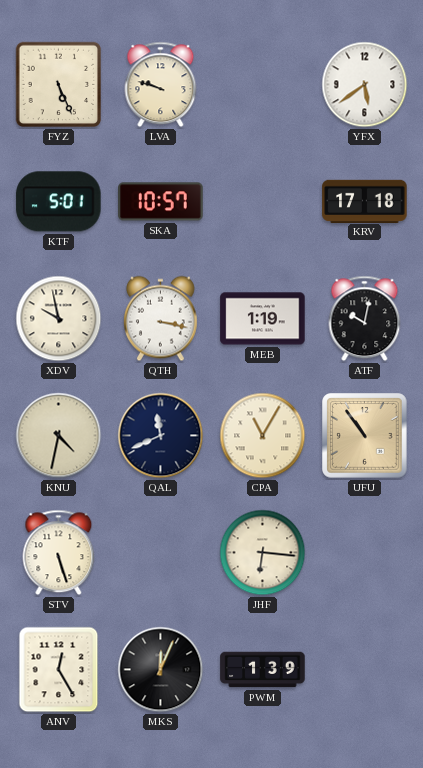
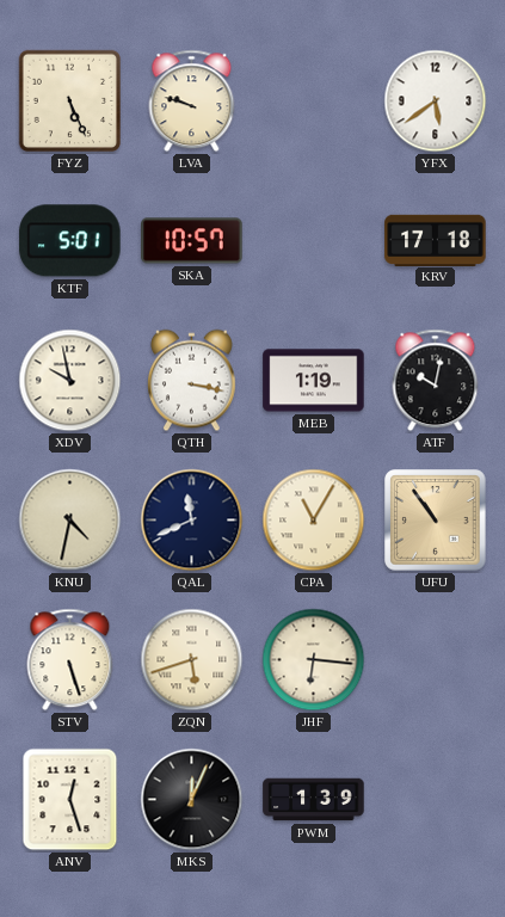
ZQN: none -> 5:42 (192, 660)
ANV: 12:25 -> 12:27 (70, 800)
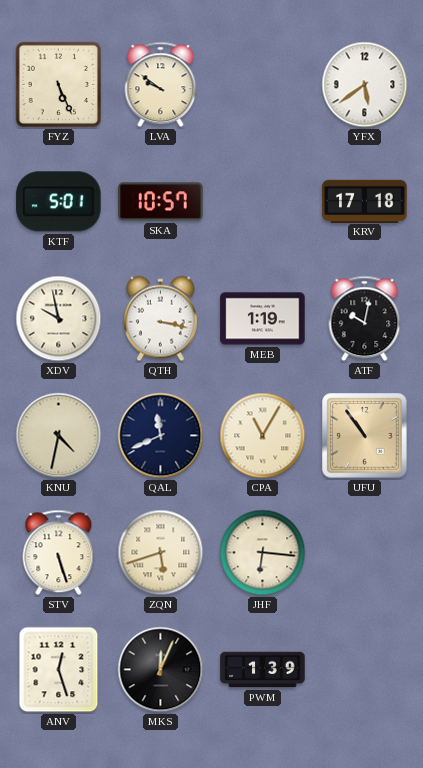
LVA: 9:48 -> 9:51 (161, 85)
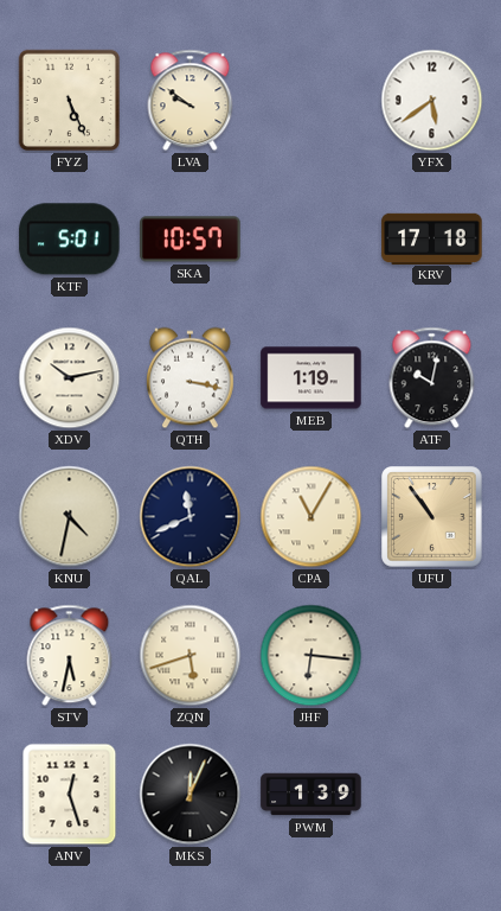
XDV: 9:58 -> 10:13 (70, 378)
STV: 5:27 -> 5:32 (70, 656)
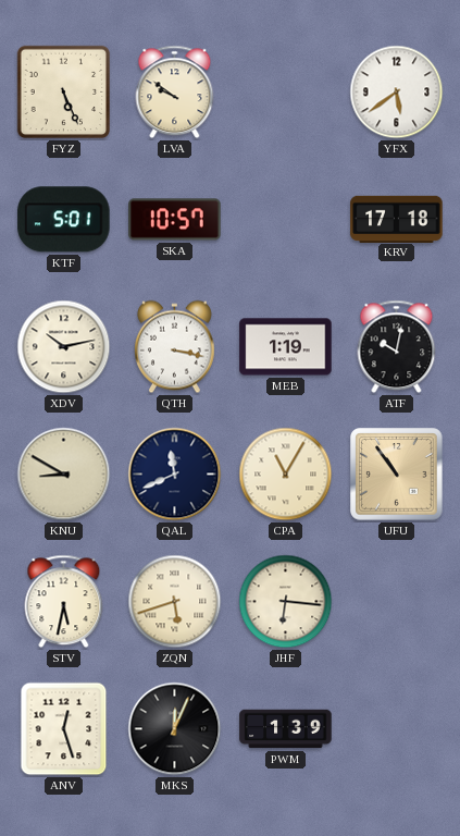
KNU: 4:32 -> 8:50 (64, 475)
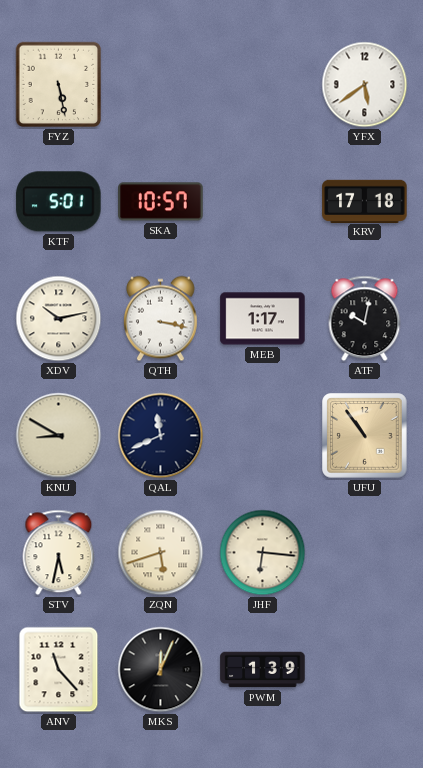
FYZ: 5:26 -> 5:28 (59, 85)
LVA: 9:51 -> none (175, 93)
MEB: 1:19 -> 1:17 (263, 319)
CPA: 11:05 -> none (286, 475)
ANV: 12:27 -> 11:23 (59, 670)
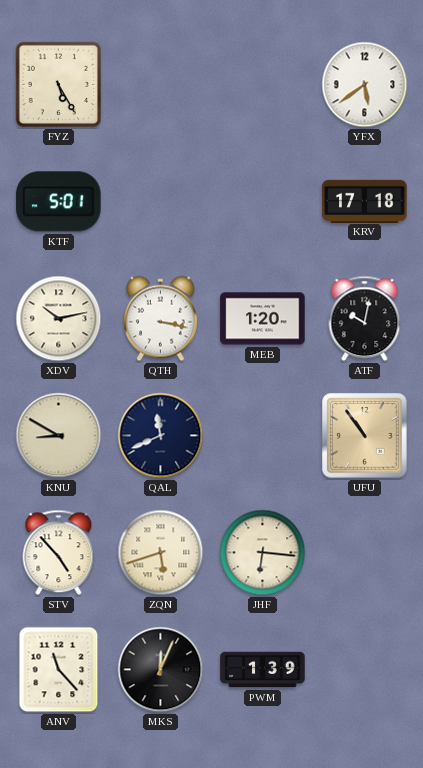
FYZ: 5:28 -> 5:25 (59, 85)
SKA: 10:57 -> none (161, 202)
MEB: 1:17 -> 1:20 (263, 319)
STV: 5:32 -> 4:53 (59, 553)
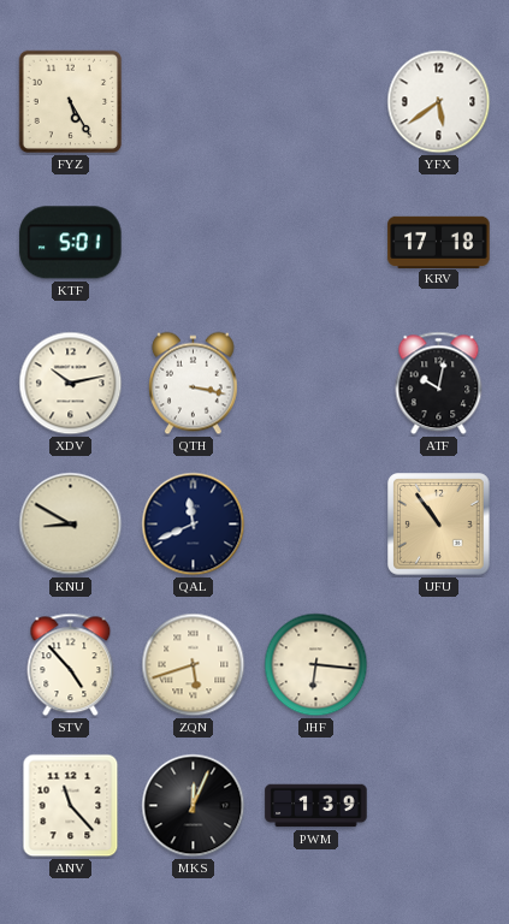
MEB: 1:20 -> none (263, 319)
